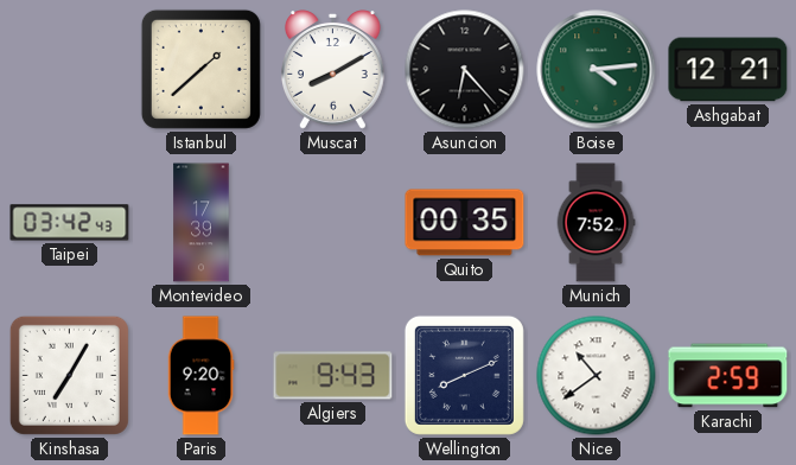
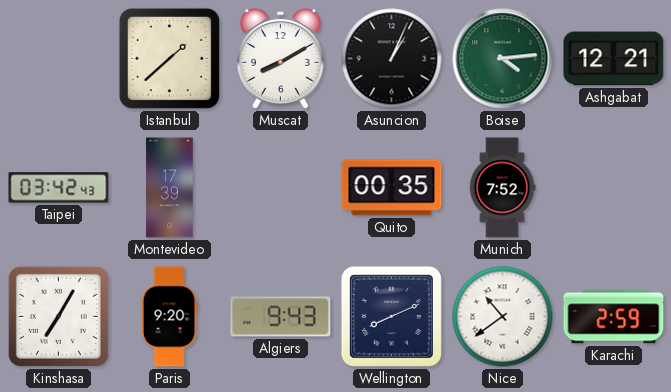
Asuncion: 6:23 -> 1:04 (392, 59)
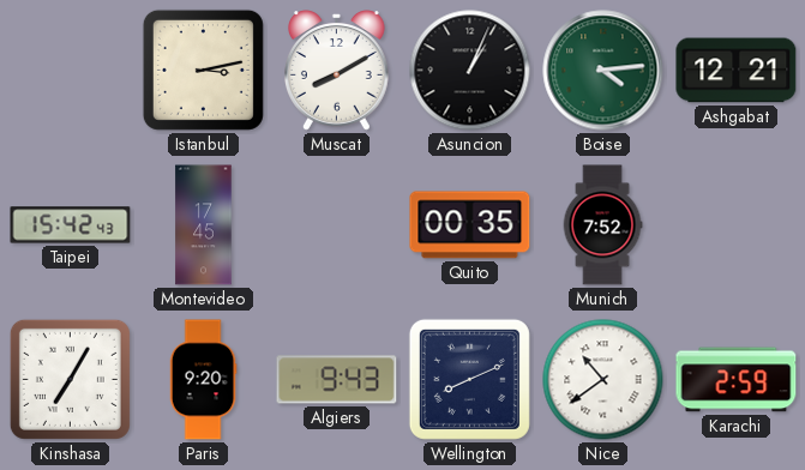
Istanbul: 1:38 -> 3:13 (203, 70)
Taipei: 03:42 -> 15:42 (71, 225)
Montevideo: 17:39 -> 17:45 (204, 225)
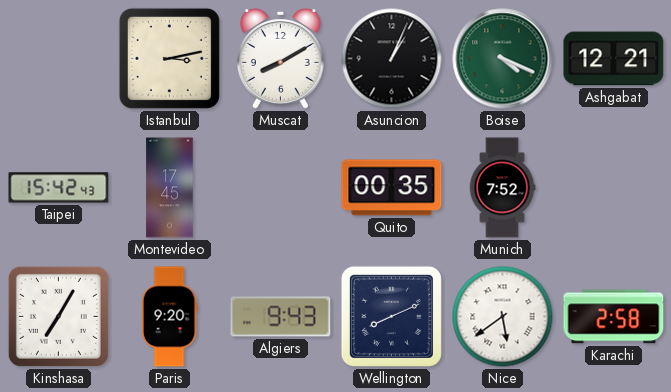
Boise: 4:14 -> 4:19 (503, 59)
Nice: 10:39 -> 5:39 (503, 317)
Karachi: 2:59 -> 2:58 (614, 317)
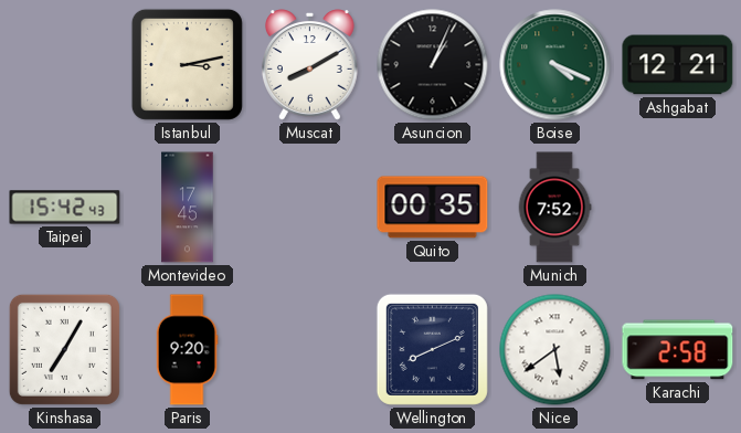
Algiers: 9:43 -> none (281, 317)
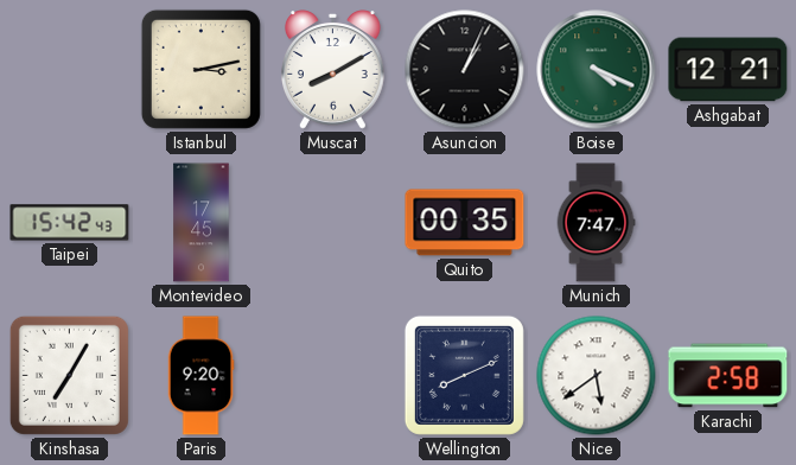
Munich: 7:52 -> 7:47 (596, 223)
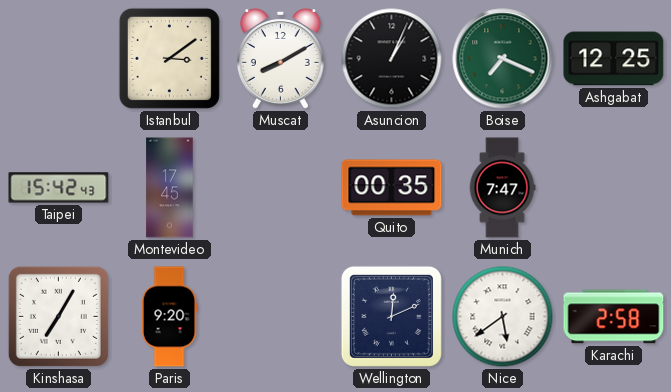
Istanbul: 3:13 -> 3:09 (169, 58)
Boise: 4:19 -> 7:19 (503, 59)
Ashgabat: 12:21 -> 12:25 (614, 59)
Wellington: 8:11 -> 12:11 (391, 316)
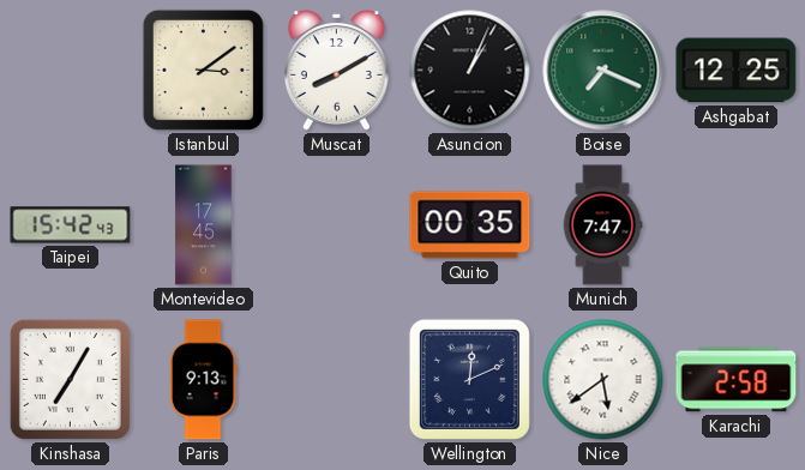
Paris: 9:20 -> 9:13 (203, 380)
